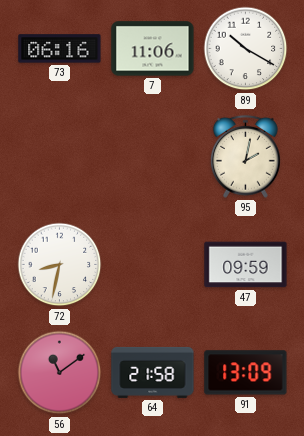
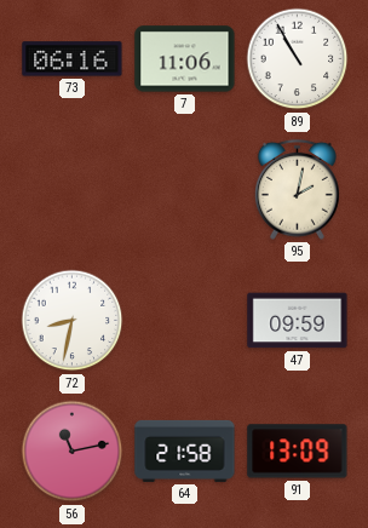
89: 10:20 -> 10:55 (298, 59)
56: 11:09 -> 11:13 (73, 452)
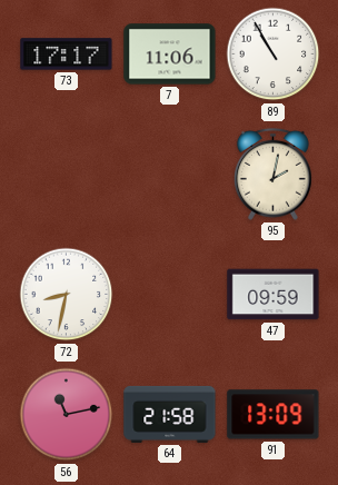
73: 06:16 -> 17:17 (67, 55)
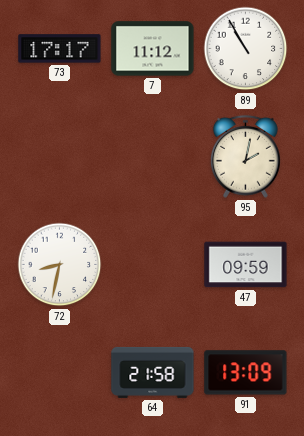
7: 11:06 -> 11:12 (153, 49)
56: 11:13 -> none (67, 415)
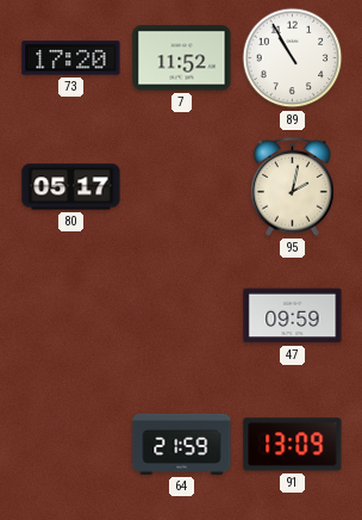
73: 17:17 -> 17:20 (71, 58)
7: 11:12 -> 11:52 (182, 58)
80: none -> 05:17 (71, 187)
72: 8:32 -> none (60, 265)
64: 21:58 -> 21:59 (182, 444)
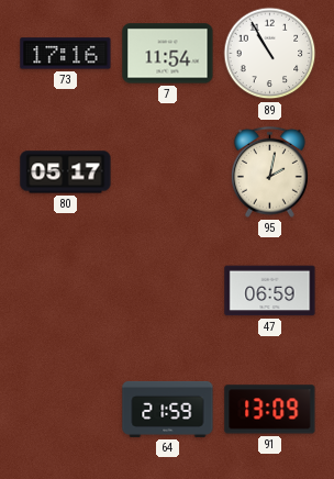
73: 17:20 -> 17:16 (66, 54)
7: 11:52 -> 11:54 (168, 54)
47: 09:59 -> 06:59 (270, 291)
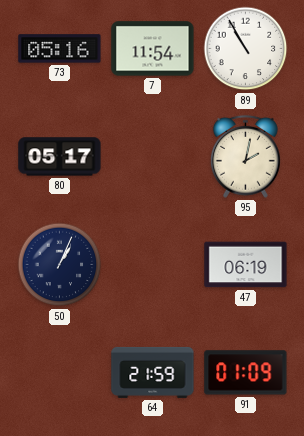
73: 17:16 -> 05:16 (60, 49)
50: none -> 1:04 (60, 265)
47: 06:59 -> 06:19 (246, 265)
91: 13:09 -> 01:09 (246, 373)
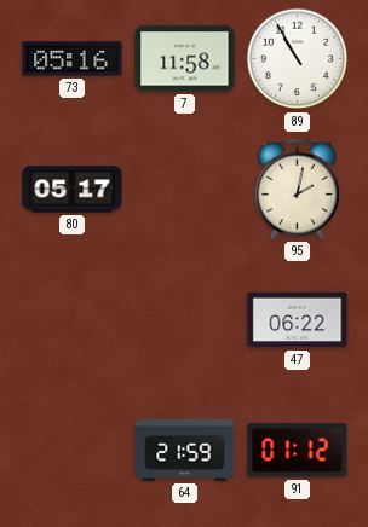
7: 11:54 -> 11:58 (185, 59)
50: 1:04 -> none (60, 265)
47: 06:19 -> 06:22 (298, 320)
91: 01:09 -> 01:12 (298, 451)
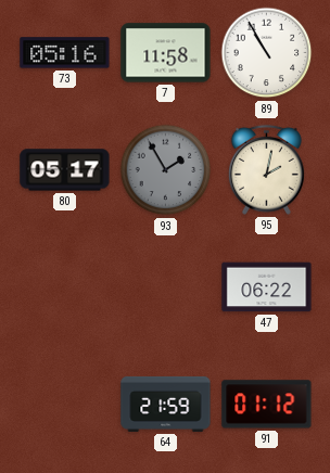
93: none -> 1:55 (166, 170)
